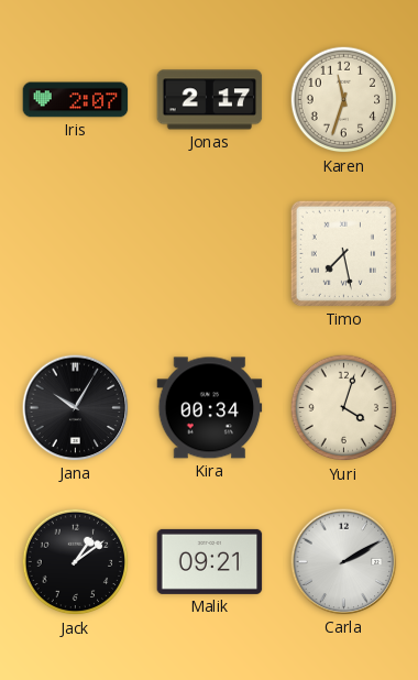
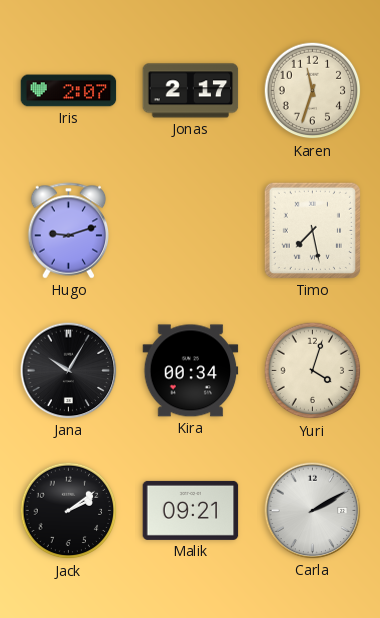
Hugo: none -> 9:12 (69, 231)
Jack: 1:09 -> 2:09 (69, 511)
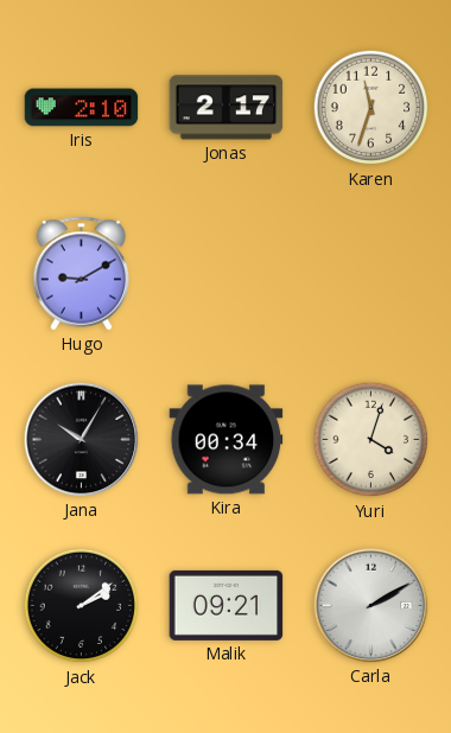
Iris: 2:07 -> 2:10 (82, 108)
Hugo: 9:12 -> 9:10 (82, 274)
Timo: 7:28 -> none (312, 230)
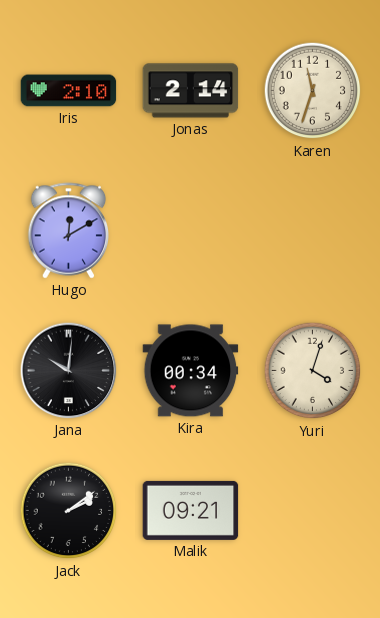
Jonas: 2:17 -> 2:14 (191, 91)
Hugo: 9:10 -> 12:10 (69, 231)
Jana: 10:05 -> 10:01 (69, 371)
Carla: 2:10 -> none (371, 606)
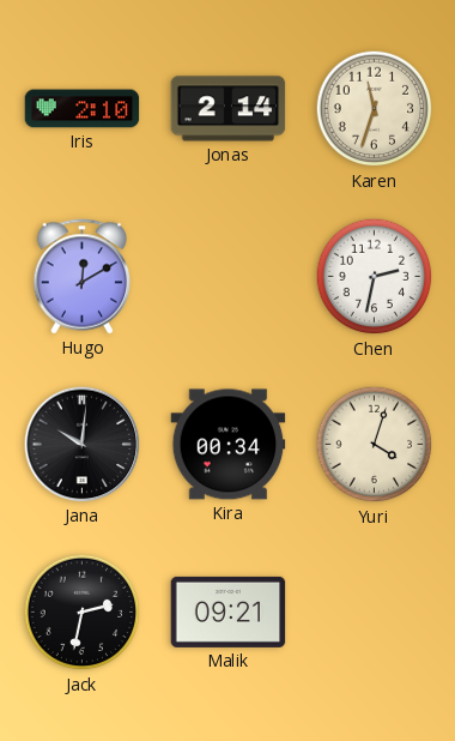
Chen: none -> 2:32 (375, 277)
Jack: 2:09 -> 2:32 (83, 613)
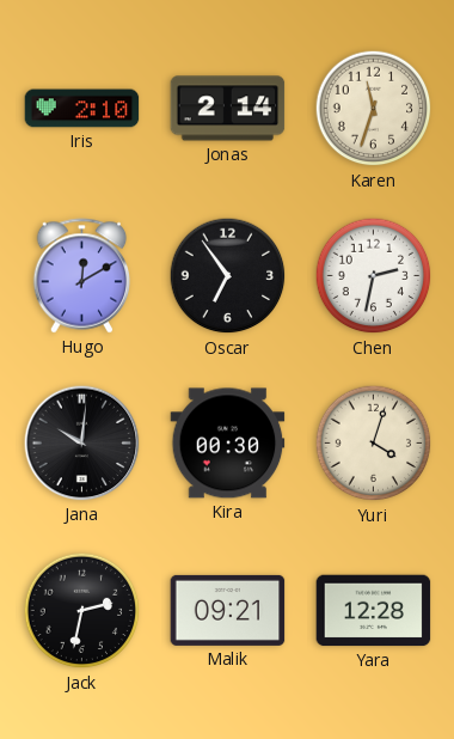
Oscar: none -> 6:54 (228, 276)
Kira: 00:34 -> 00:30 (228, 444)
Yara: none -> 12:28 (374, 611)
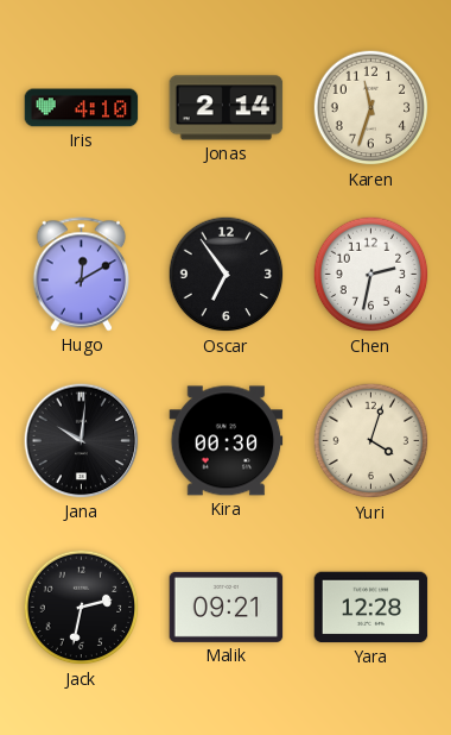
Iris: 2:10 -> 4:10 (82, 108)
